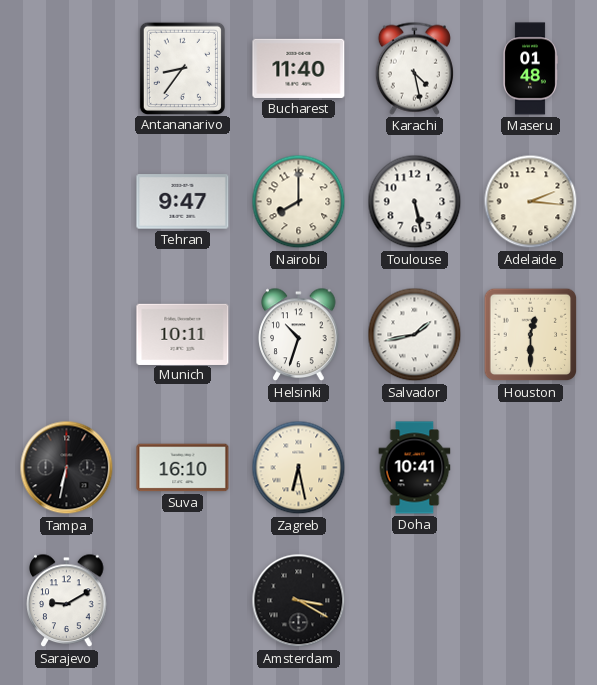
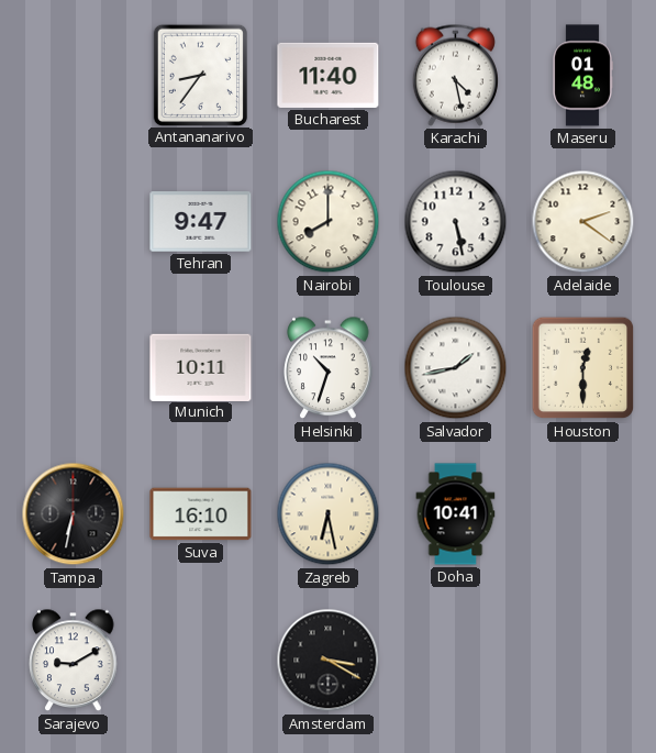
Adelaide: 2:16 -> 2:21 (583, 222)
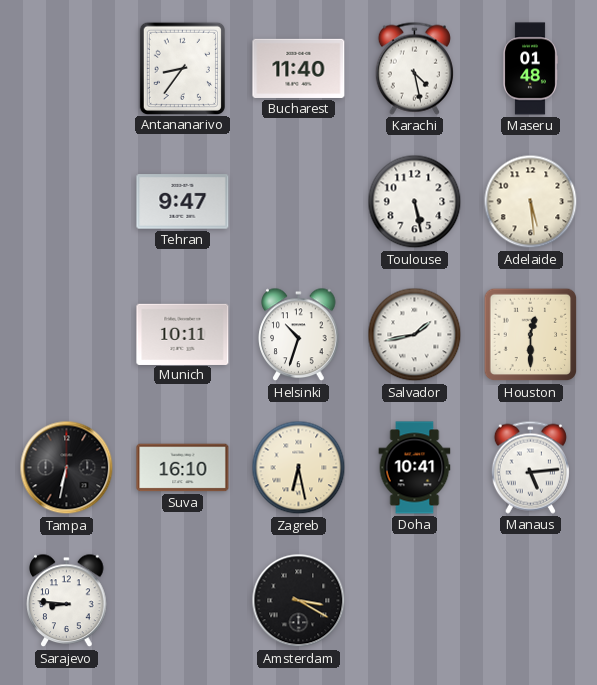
Nairobi: 8:00 -> none (329, 222)
Adelaide: 2:21 -> 5:29 (531, 202)
Manaus: none -> 5:14 (530, 467)
Sarajevo: 9:10 -> 8:46 (67, 601)
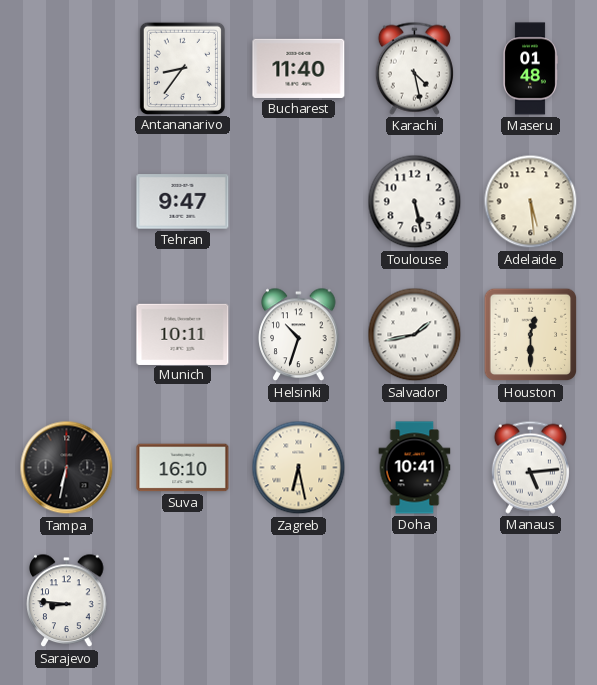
Amsterdam: 3:20 -> none (299, 601)
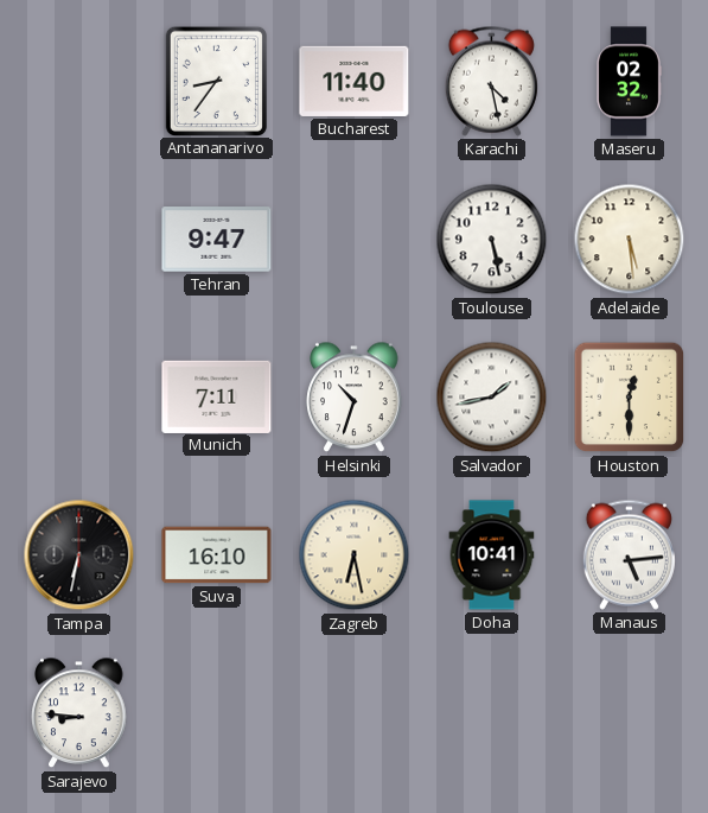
Maseru: 01:48 -> 02:32 (629, 82)
Munich: 10:11 -> 7:11 (217, 396)
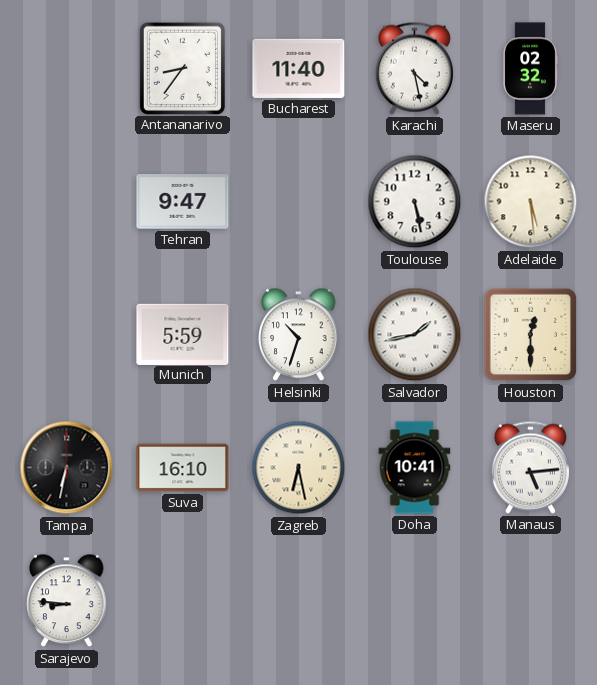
Munich: 7:11 -> 5:59 (183, 334)
